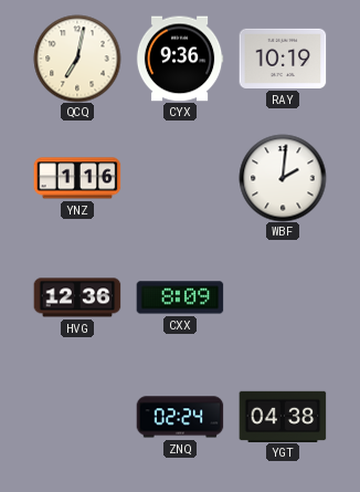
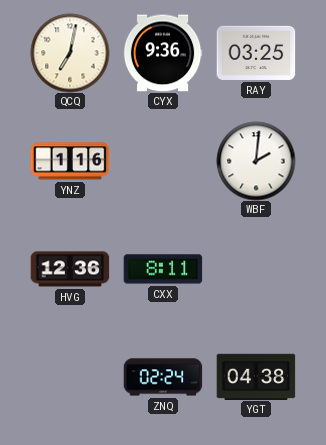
RAY: 10:19 -> 03:25 (256, 53)
CXX: 8:09 -> 8:11 (163, 269)
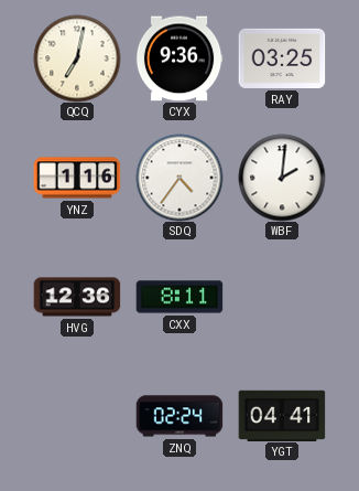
SDQ: none -> 4:36 (179, 178)
YGT: 04:38 -> 04:41 (282, 415)
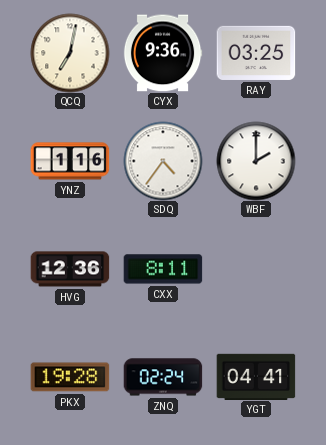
WBF: 2:01 -> 2:00 (256, 161)
PKX: none -> 19:28 (70, 377)
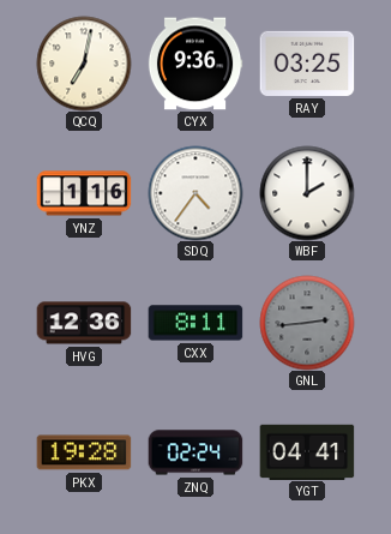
GNL: none -> 2:44 (307, 323)
